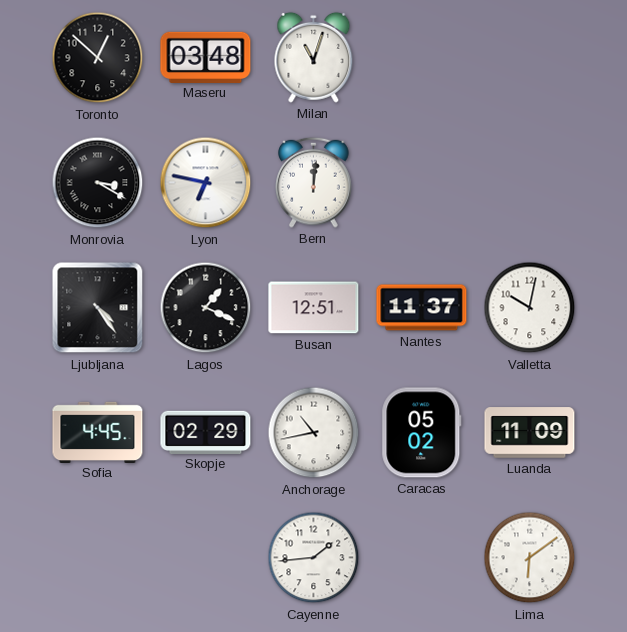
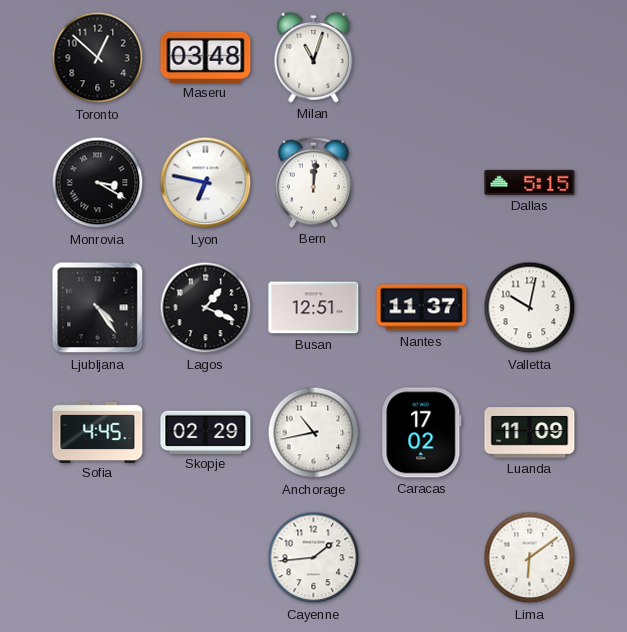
Dallas: none -> 5:15 (530, 182)
Caracas: 05:02 -> 17:02 (422, 433)
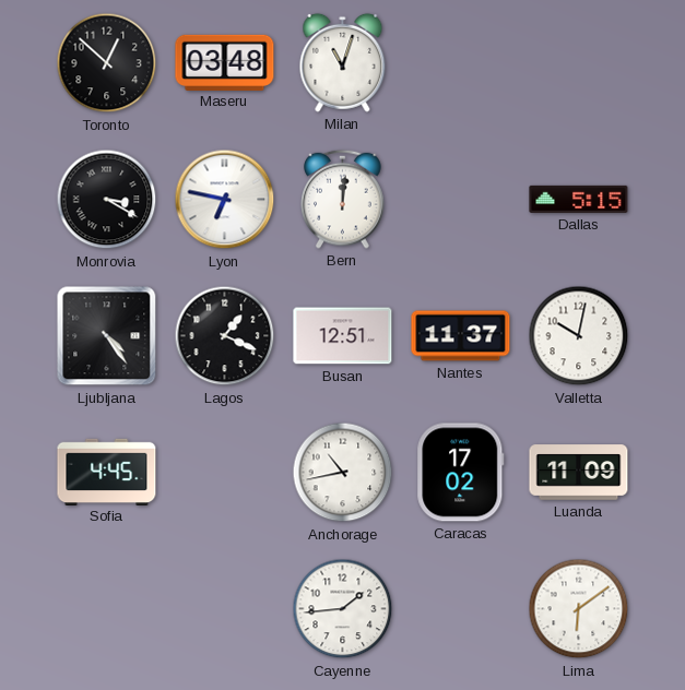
Skopje: 02:29 -> none (206, 432)
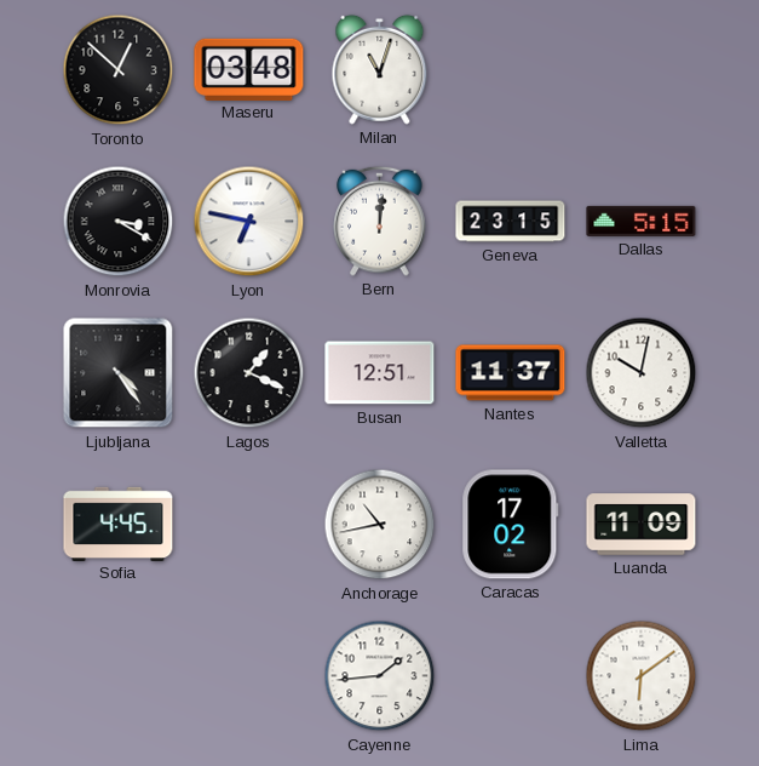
Geneva: none -> 23:15 (511, 222)
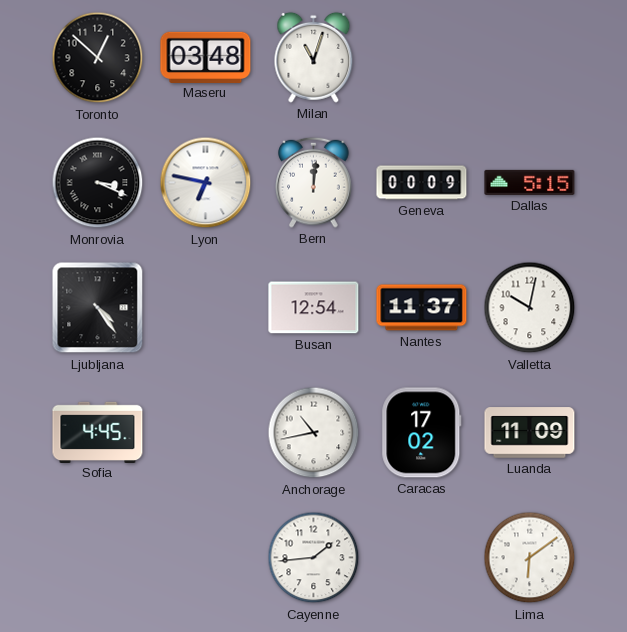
Monrovia: 3:20 -> 3:19 (98, 183)
Geneva: 23:15 -> 00:09 (422, 183)
Lagos: 1:19 -> none (249, 373)
Busan: 12:51 -> 12:54 (314, 308)
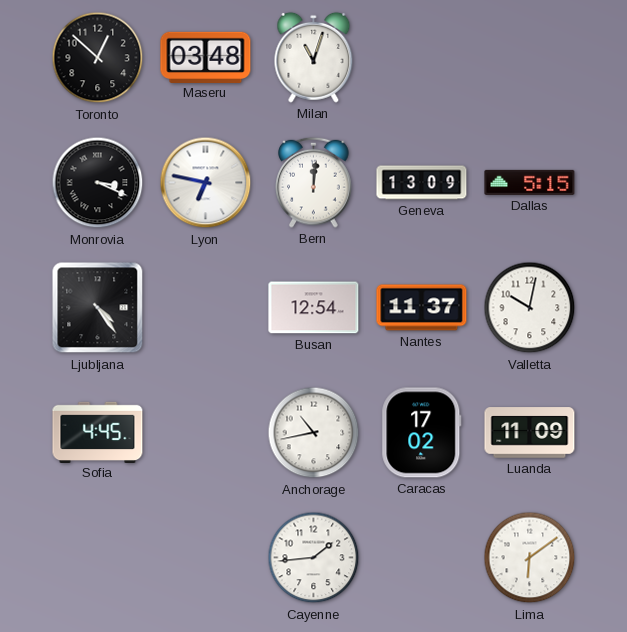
Geneva: 00:09 -> 13:09 (422, 183)
